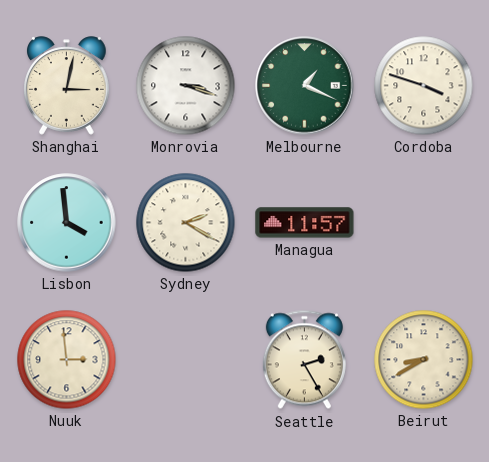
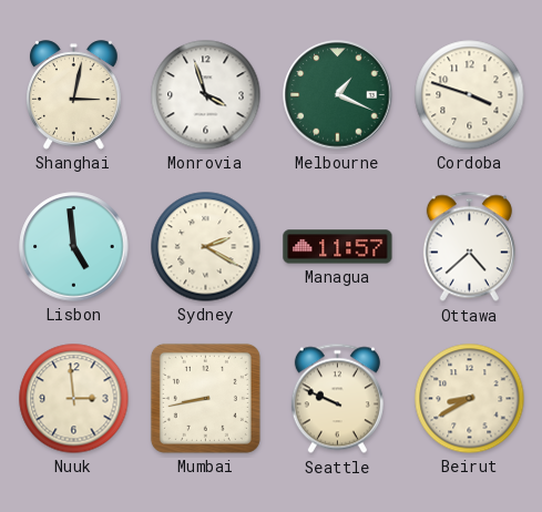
Monrovia: 3:18 -> 3:57 (206, 95)
Lisbon: 3:59 -> 4:59 (74, 247)
Ottawa: none -> 4:38 (469, 247)
Mumbai: none -> 8:43 (205, 398)
Seattle: 2:25 -> 9:49 (337, 399)
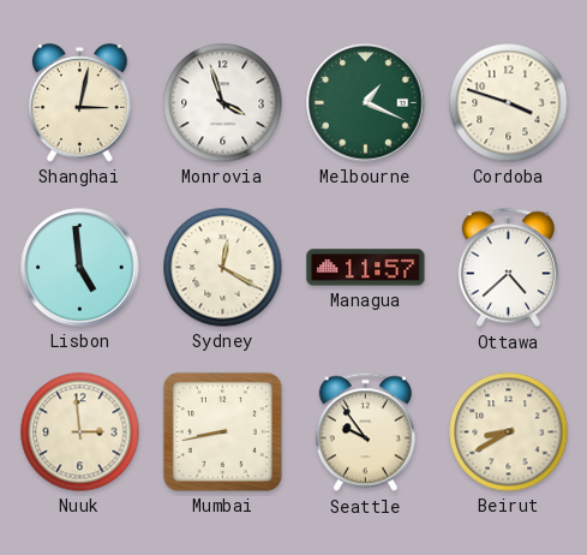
Sydney: 2:20 -> 12:20 (223, 268)
Seattle: 9:49 -> 9:54 (365, 432)
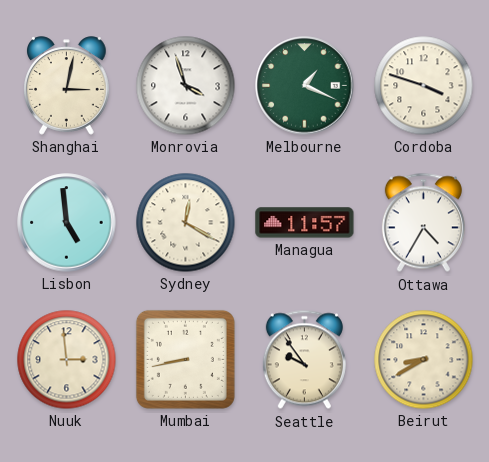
Ottawa: 4:38 -> 4:35 (423, 223)
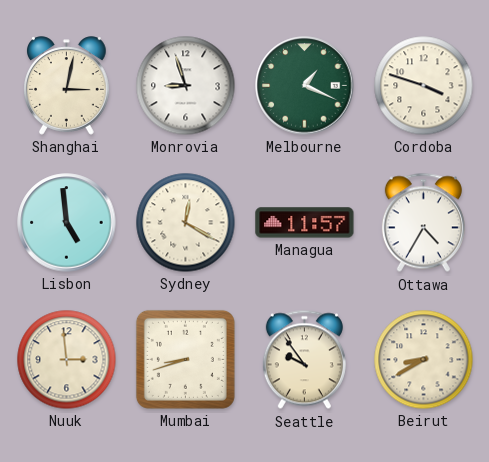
Monrovia: 3:57 -> 8:57 (186, 86)
Mumbai: 8:43 -> 8:42 (185, 359)
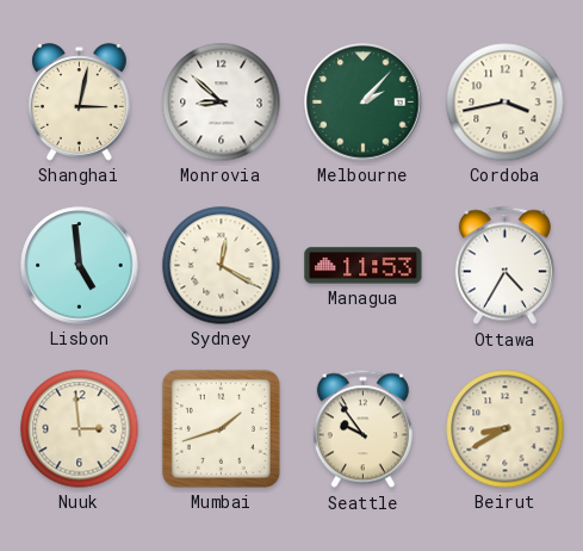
Monrovia: 8:57 -> 8:52 (222, 103)
Melbourne: 1:19 -> 2:07 (364, 103)
Cordoba: 3:48 -> 3:43 (506, 103)
Managua: 11:57 -> 11:53 (364, 266)
Mumbai: 8:42 -> 1:42 (221, 428)
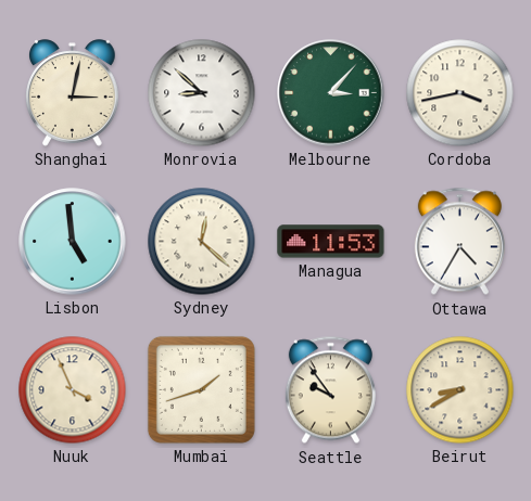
Melbourne: 2:07 -> 3:07 (331, 93)
Sydney: 12:20 -> 12:22 (202, 242)
Nuuk: 2:59 -> 3:56 (73, 390)
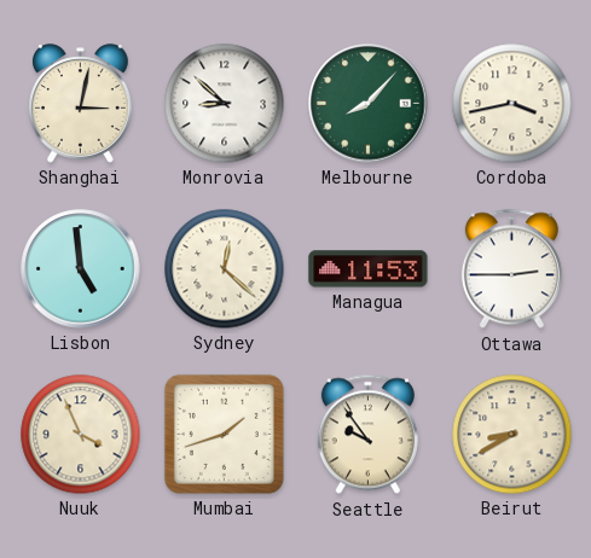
Melbourne: 3:07 -> 8:07 (369, 104)
Ottawa: 4:35 -> 2:45 (511, 269)
